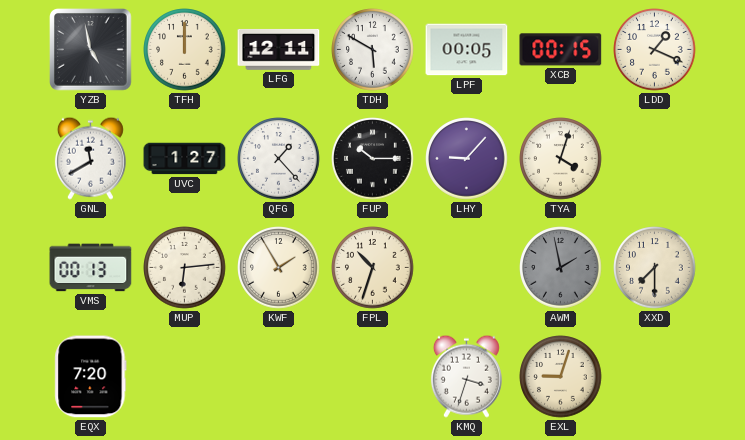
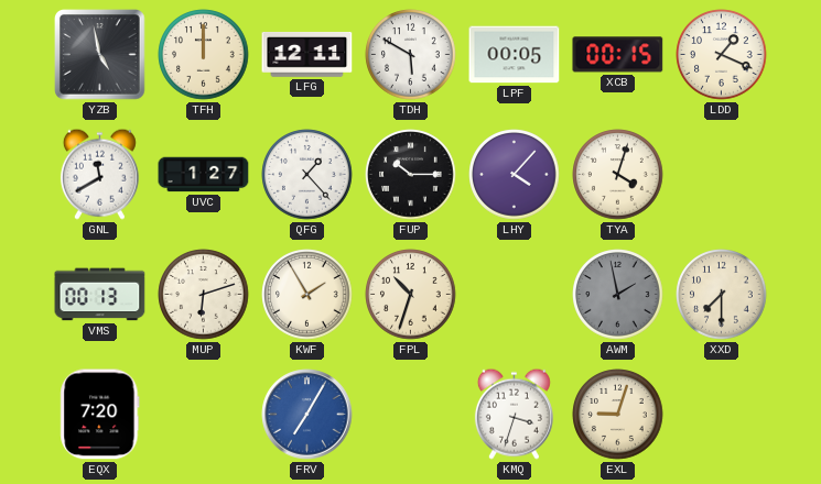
LHY: 9:07 -> 4:07 (515, 175)
MUP: 6:14 -> 6:12 (204, 295)
FRV: none -> 7:05 (307, 415)
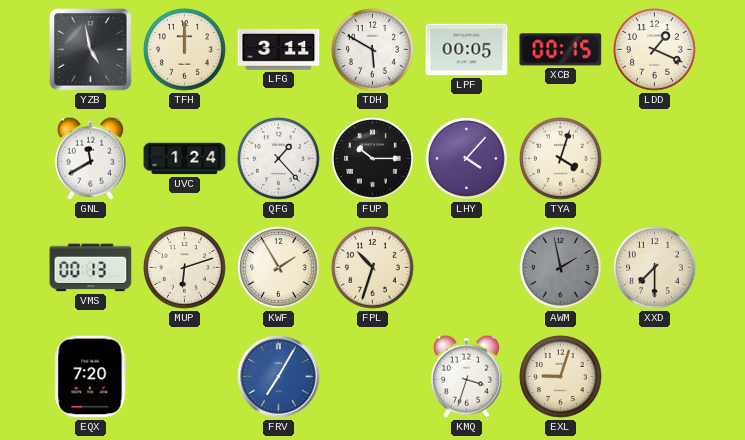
LFG: 12:11 -> 3:11 (279, 49)
UVC: 1:27 -> 1:24 (185, 159)
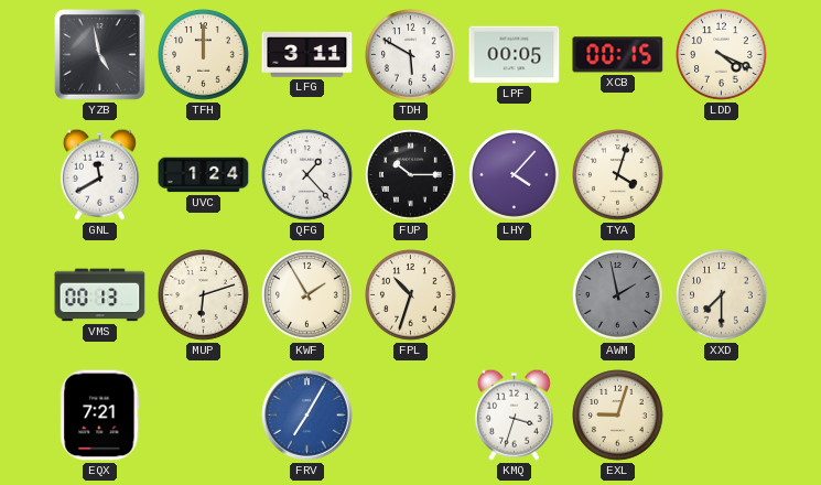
LDD: 1:19 -> 4:19 (722, 55)
EQX: 7:20 -> 7:21 (100, 416)
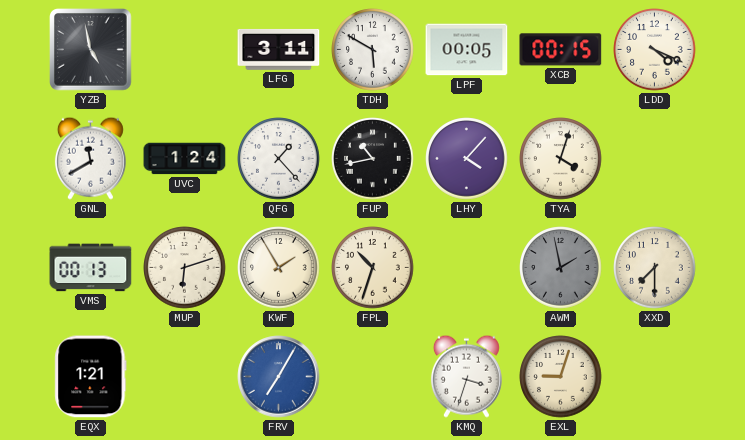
TFH: 12:00 -> none (204, 55)
FUP: 10:15 -> 10:43 (373, 159)
EQX: 7:21 -> 1:21 (91, 377)
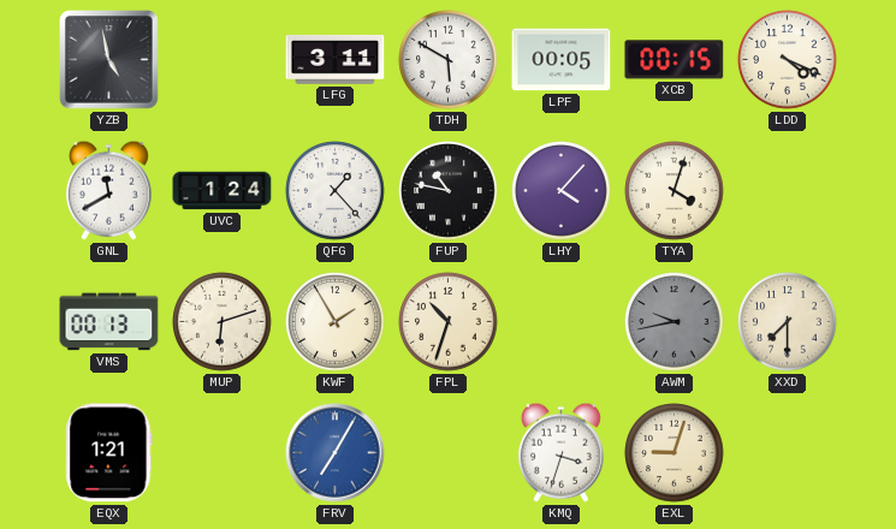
FUP: 10:43 -> 10:47 (449, 191)
AWM: 1:58 -> 9:43 (675, 322)
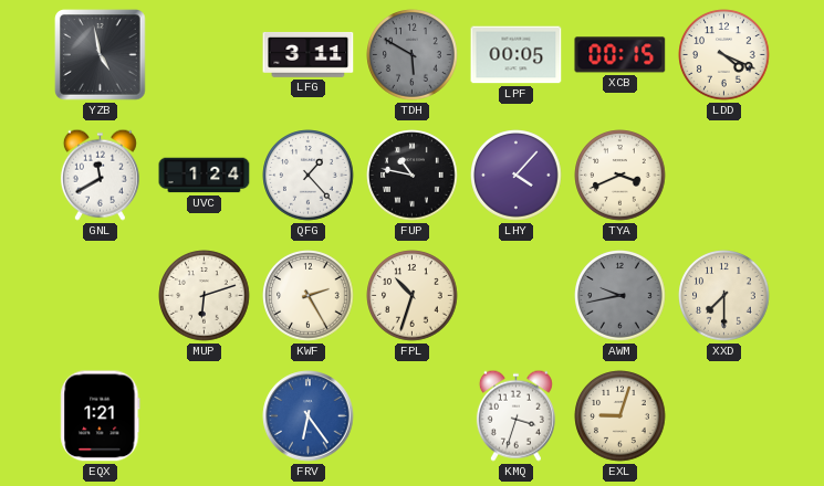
TDH dial: white -> grey (413, 55)
TYA: 4:03 -> 3:41 (620, 176)
VMS: 00:13 -> none (109, 322)
KWF: 1:55 -> 2:25 (309, 296)
FRV: 7:05 -> 6:24 (309, 416)
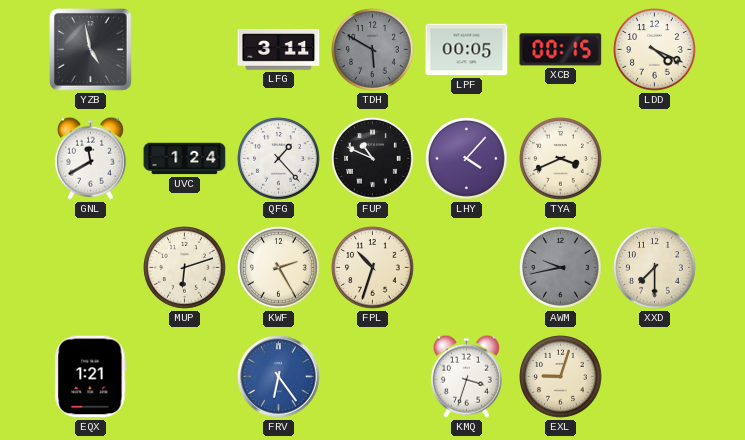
FUP: 10:47 -> 10:49 (373, 159)
